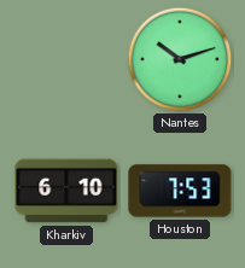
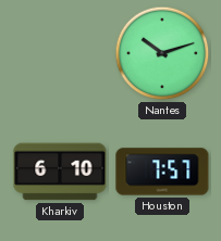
Houston: 7:53 -> 7:57 (162, 172)
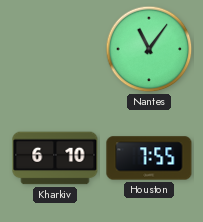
Nantes: 10:12 -> 11:06 (149, 49)
Houston: 7:57 -> 7:55 (149, 158)
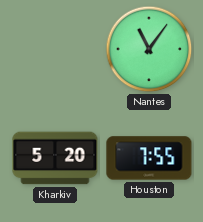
Kharkiv: 6:10 -> 5:20 (55, 158)
